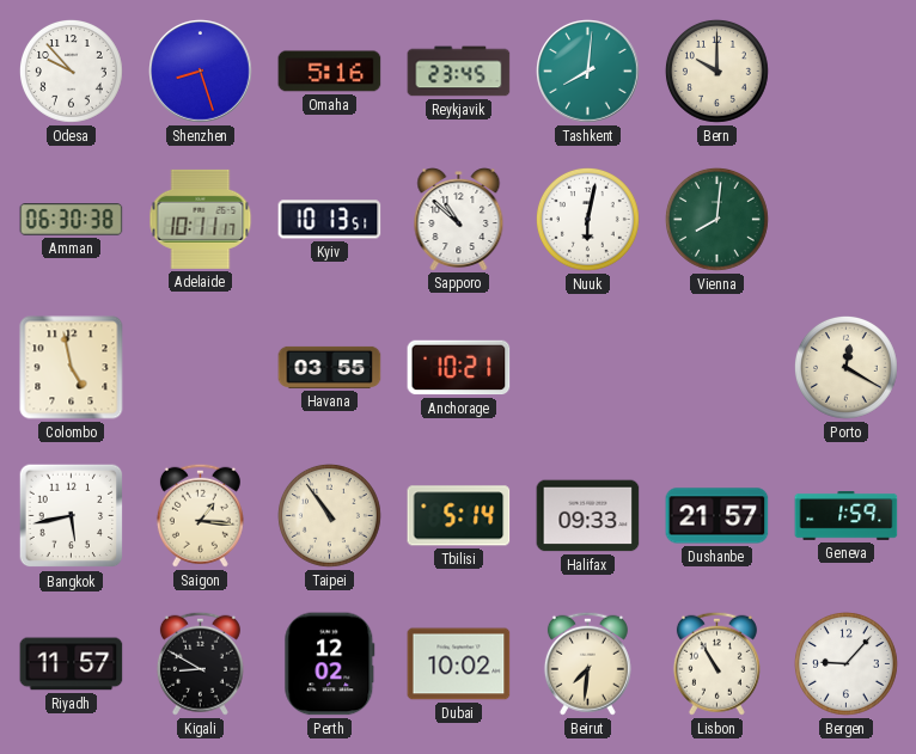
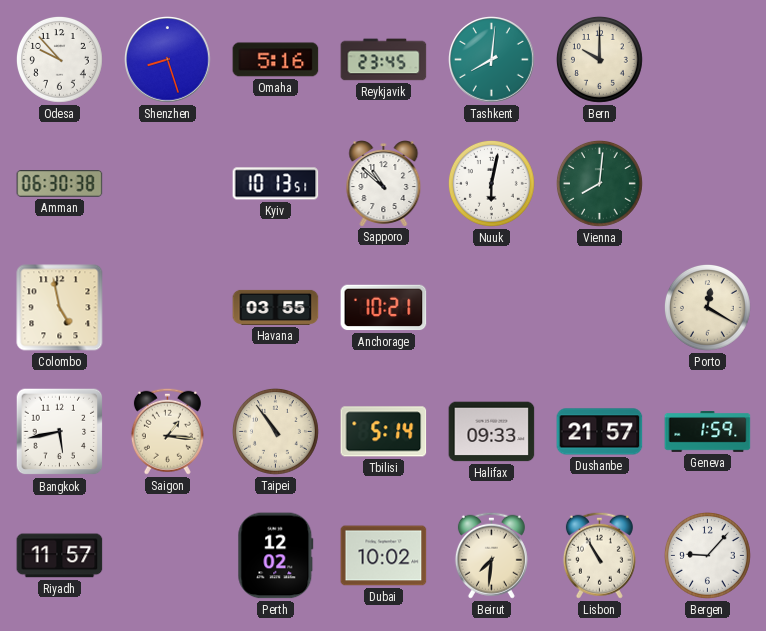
Adelaide: 10:11 -> none (201, 219)
Kigali: 8:50 -> none (200, 663)
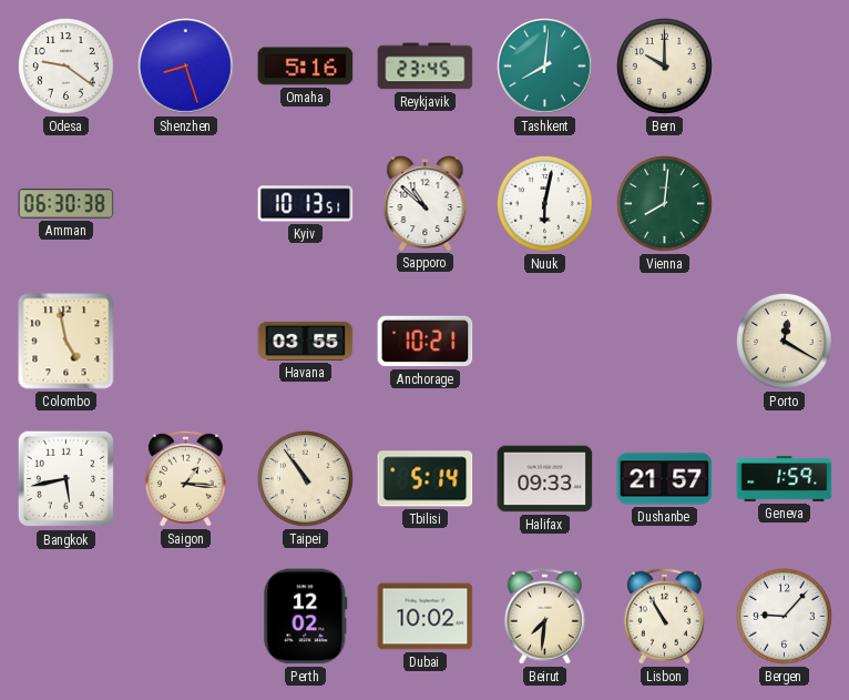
Odesa: 9:53 -> 9:21 (67, 67)
Riyadh: 11:57 -> none (60, 556)
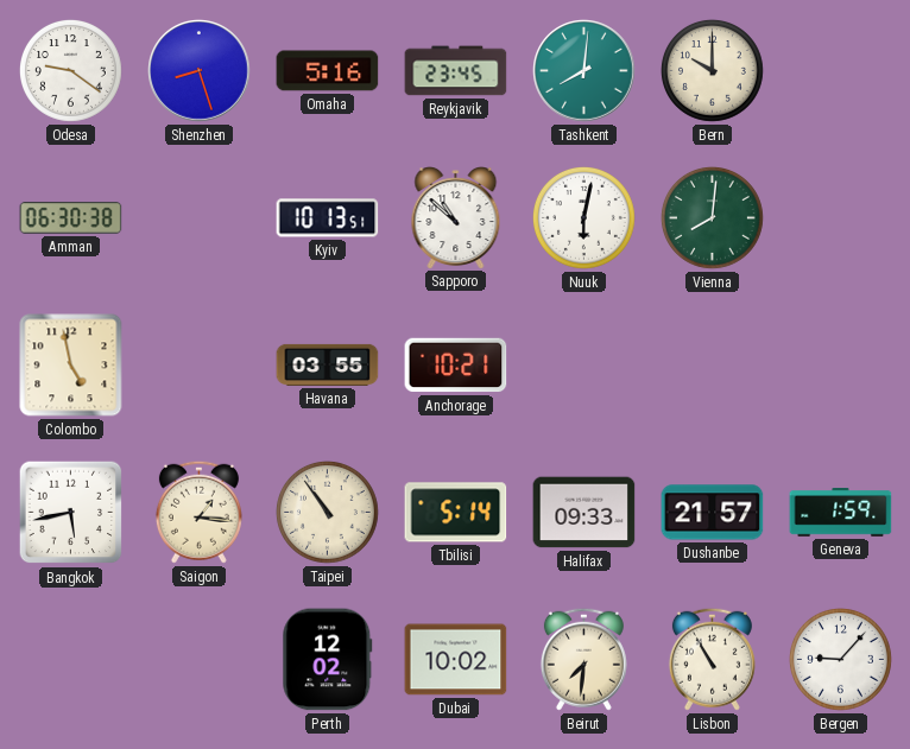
Porto: 12:20 -> none (785, 342)
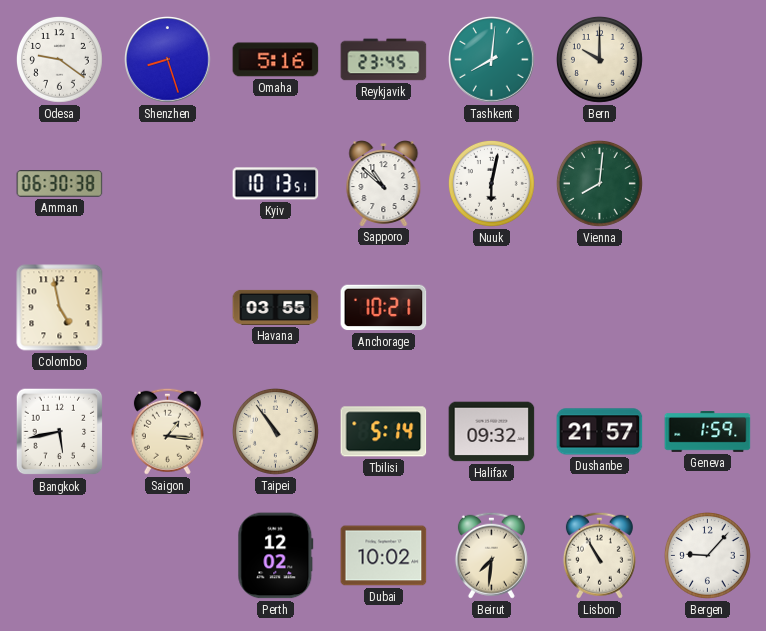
Halifax: 09:33 -> 09:32 (492, 432)
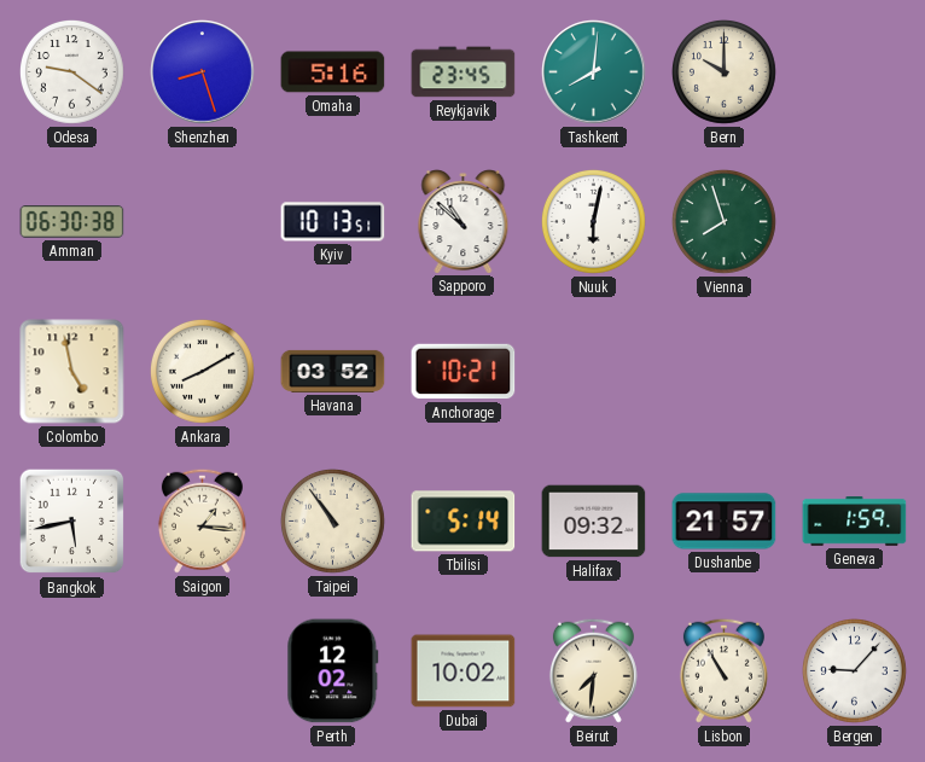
Vienna: 8:01 -> 7:57 (725, 222)
Ankara: none -> 8:10 (203, 372)
Havana: 03:55 -> 03:52 (333, 371)
